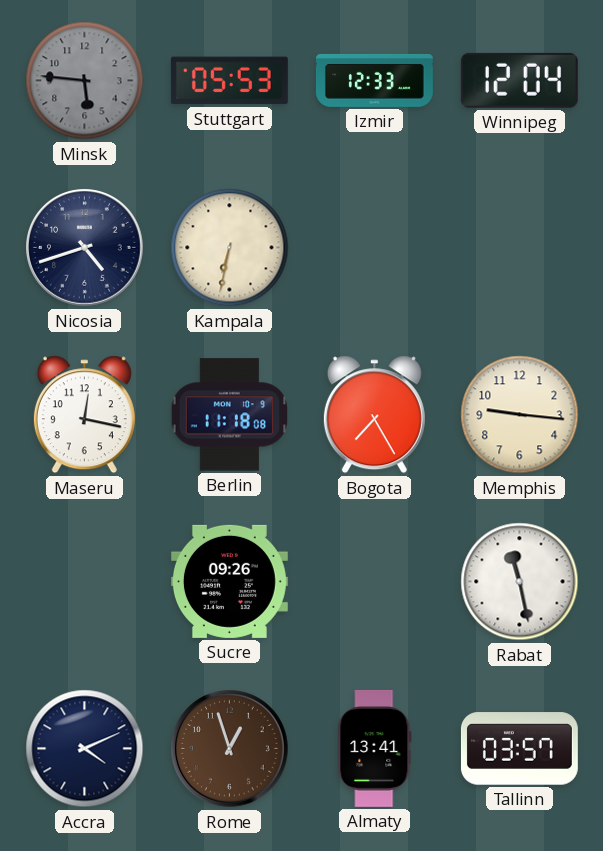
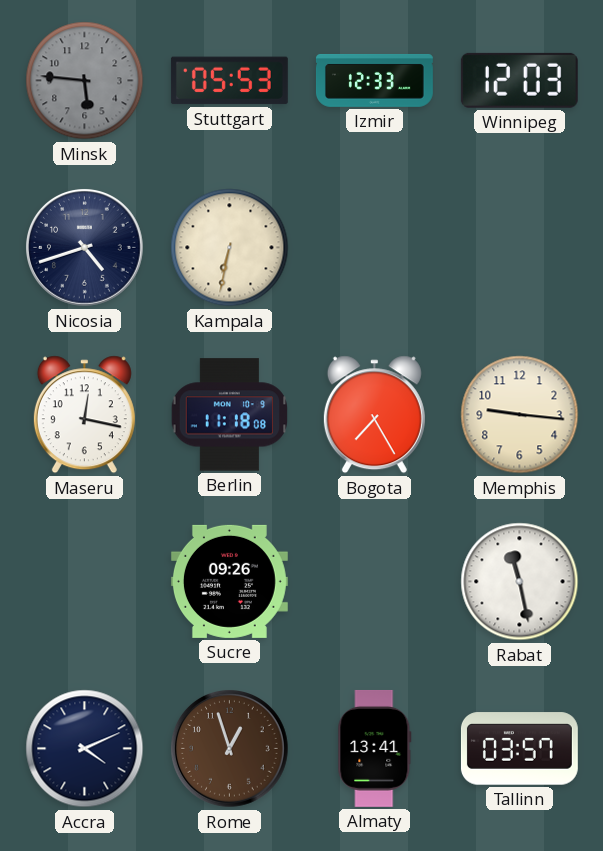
Winnipeg: 12:04 -> 12:03 (519, 80)
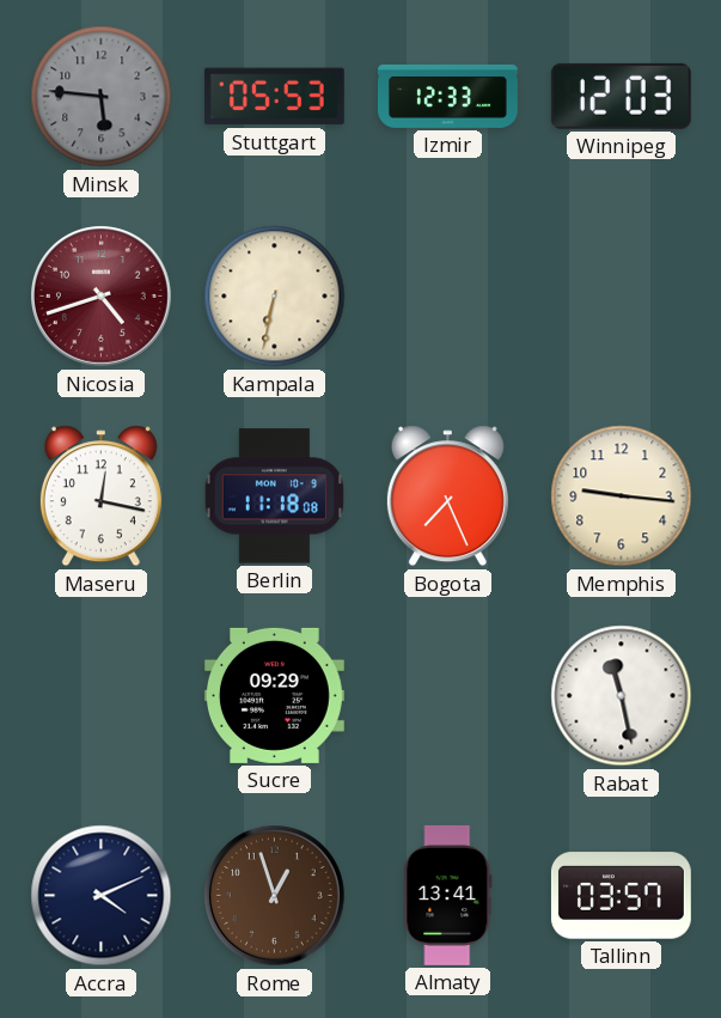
Nicosia dial: navy -> burgundy (102, 297)
Bogota: 7:25 -> 7:26 (447, 496)
Sucre: 09:26 -> 09:29 (274, 695)
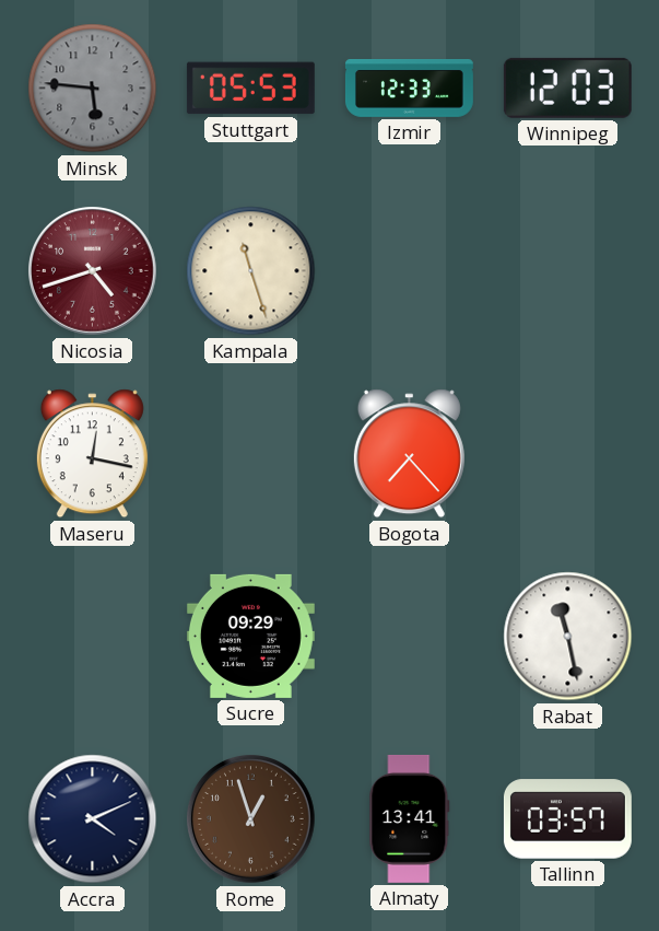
Kampala: 6:32 -> 11:27 (251, 271)
Berlin: 11:18 -> none (274, 496)
Bogota: 7:26 -> 7:23 (409, 454)
Memphis: 9:16 -> none (622, 496)
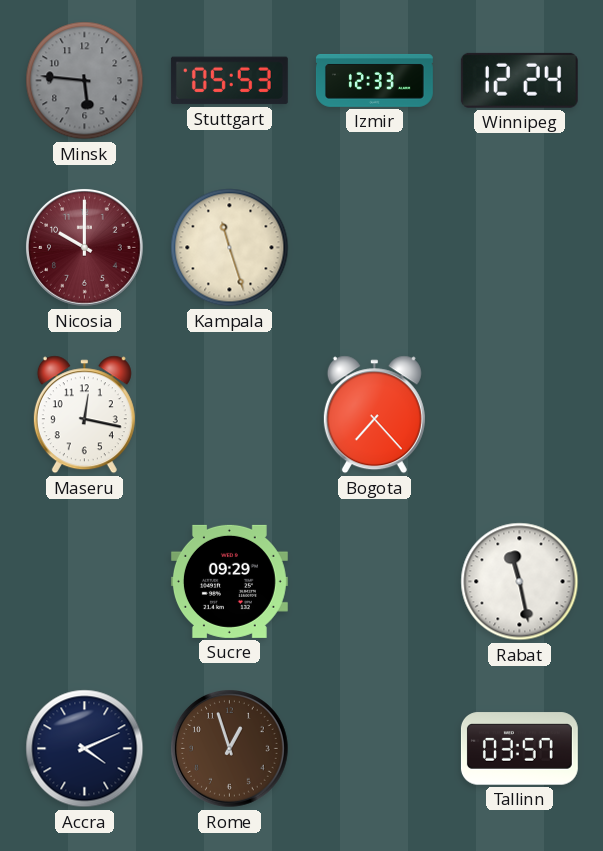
Winnipeg: 12:03 -> 12:24 (519, 80)
Nicosia: 4:42 -> 10:00 (85, 248)
Almaty: 13:41 -> none (410, 818)
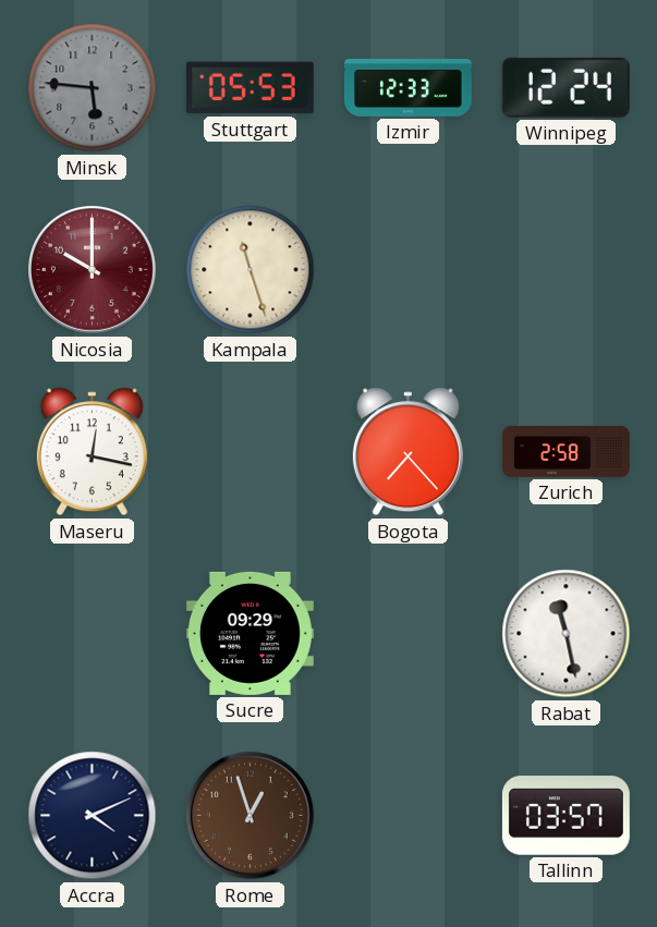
Zurich: none -> 2:58 (567, 451)
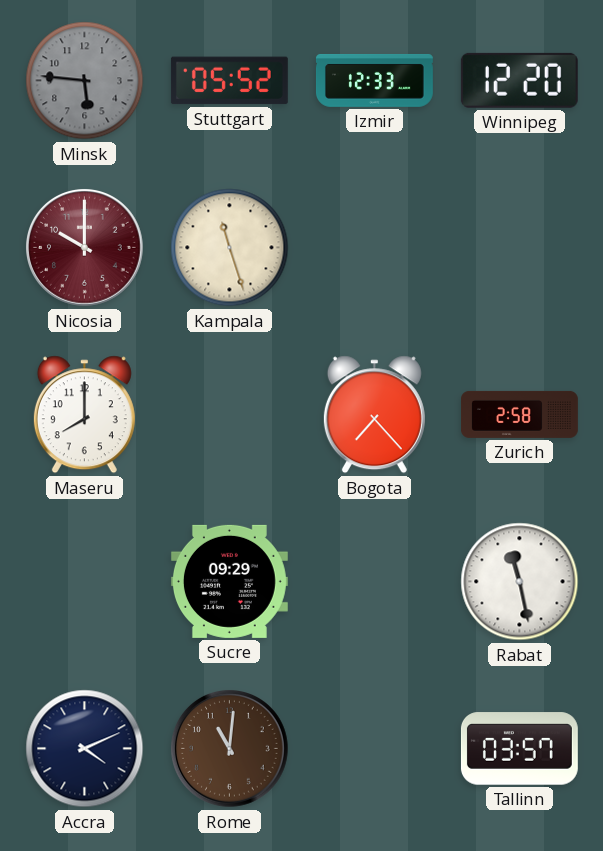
Stuttgart: 05:53 -> 05:52 (229, 81)
Winnipeg: 12:24 -> 12:20 (519, 80)
Maseru: 12:17 -> 8:00 (84, 415)
Rome: 12:57 -> 11:01 (230, 749)
